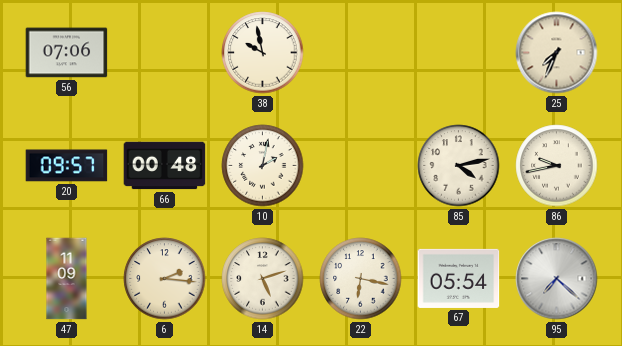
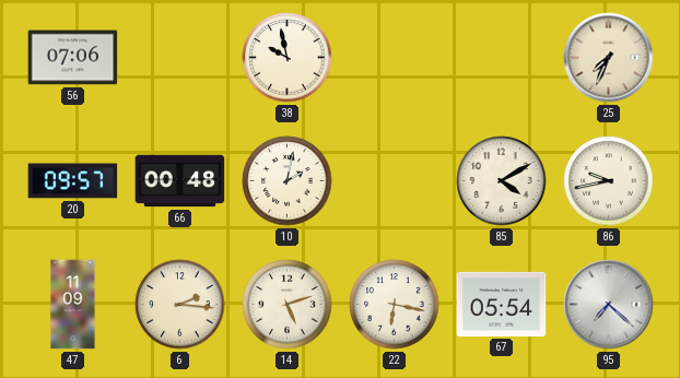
85: 4:13 -> 4:10 (502, 181)
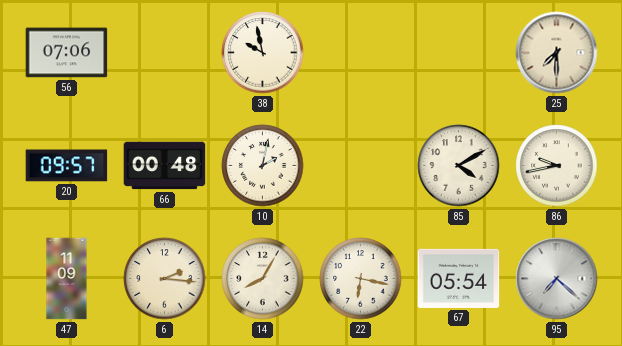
25: 7:34 -> 7:30 (557, 53)
14: 5:12 -> 8:05 (263, 279)
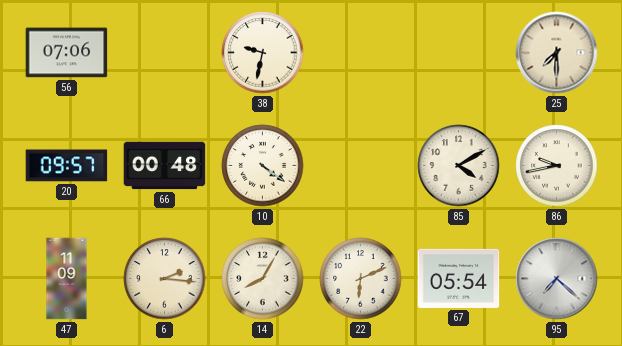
38: 9:58 -> 9:32 (263, 53)
10: 2:02 -> 4:21 (263, 166)
22: 6:17 -> 6:11 (361, 279)
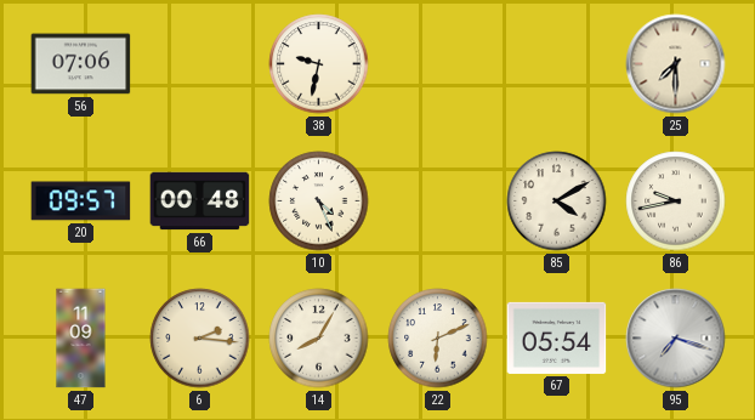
10: 4:21 -> 4:26 (319, 202)
95: 7:22 -> 7:18 (676, 339)
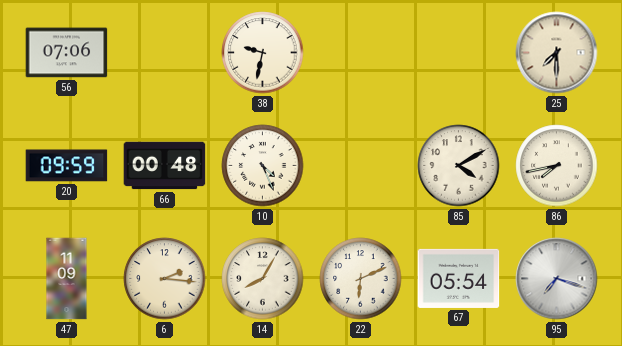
20: 09:57 -> 09:59 (67, 166)
86: 9:43 -> 7:43 (557, 166)
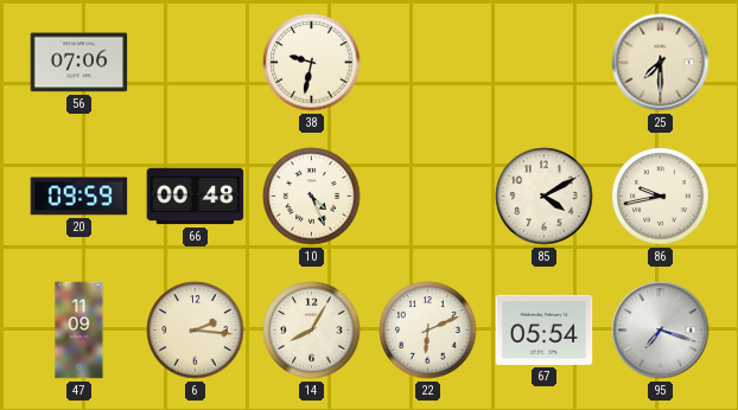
86: 7:43 -> 9:43 (661, 197)
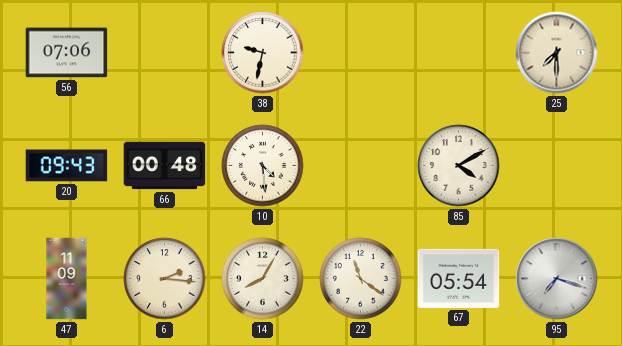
20: 09:59 -> 09:43 (67, 166)
10: 4:26 -> 4:29 (263, 166)
86: 9:43 -> none (661, 197)
22: 6:11 -> 11:21 (361, 279)
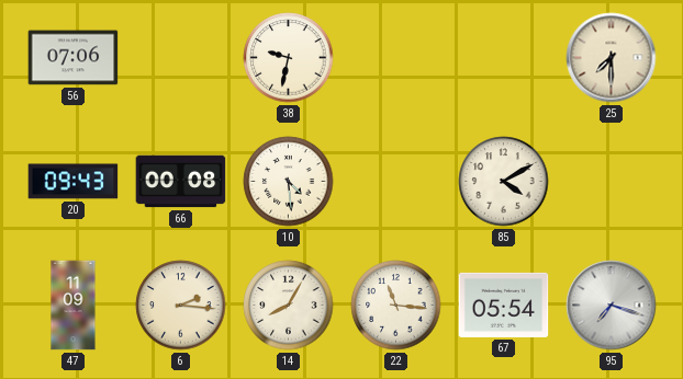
66: 00:48 -> 00:08 (181, 182)
22: 11:21 -> 11:16 (396, 306)
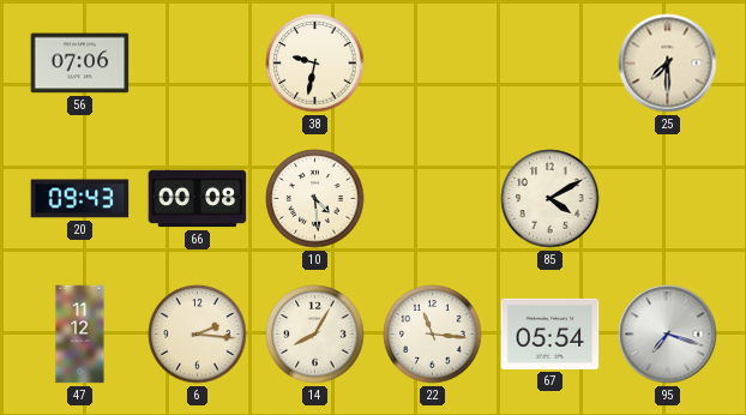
47: 11:09 -> 11:12 (80, 335)
